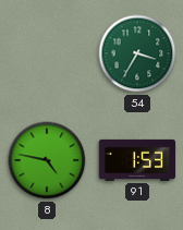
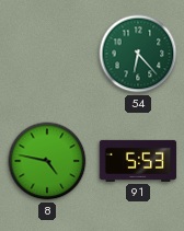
54: 3:35 -> 6:23 (138, 54)
91: 1:53 -> 5:53 (138, 161)
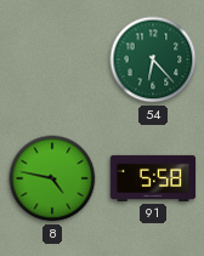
91: 5:53 -> 5:58 (153, 178)
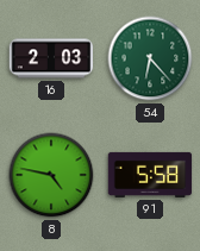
16: none -> 2:03 (51, 58)
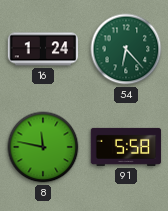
16: 2:03 -> 1:24 (43, 49)
8: 4:47 -> 11:47 (43, 147)
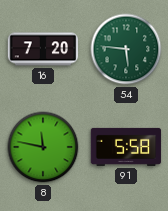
16: 1:24 -> 7:20 (43, 49)
54: 6:23 -> 5:46 (126, 49)
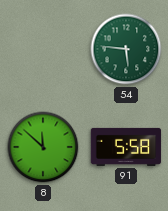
16: 7:20 -> none (43, 49)
8: 11:47 -> 11:52 (43, 147)
